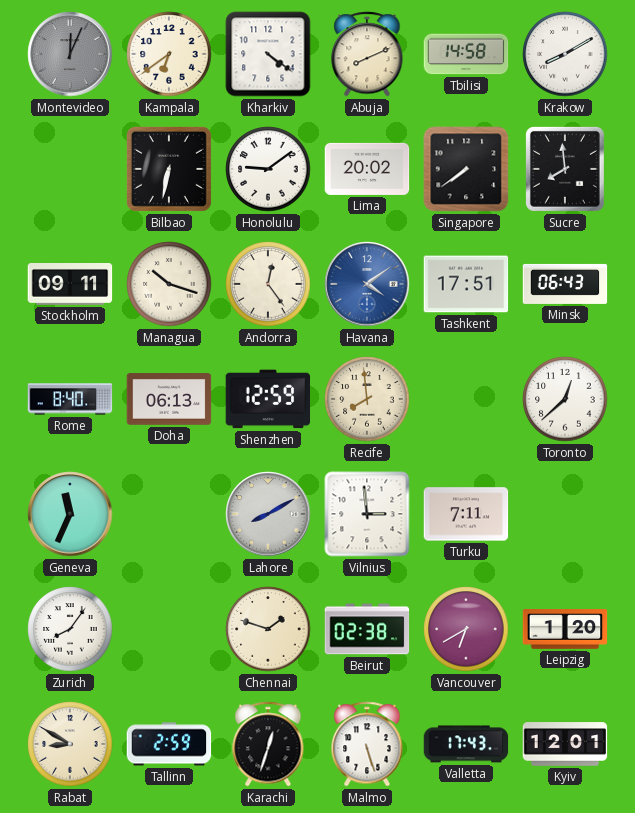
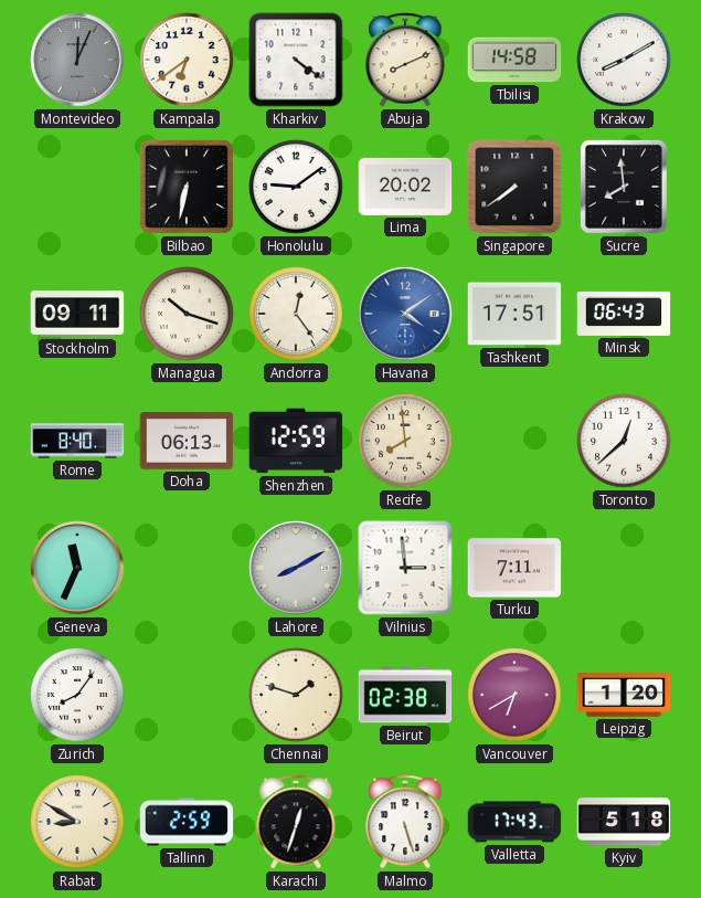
Kyiv: 12:01 -> 5:18 (624, 822)
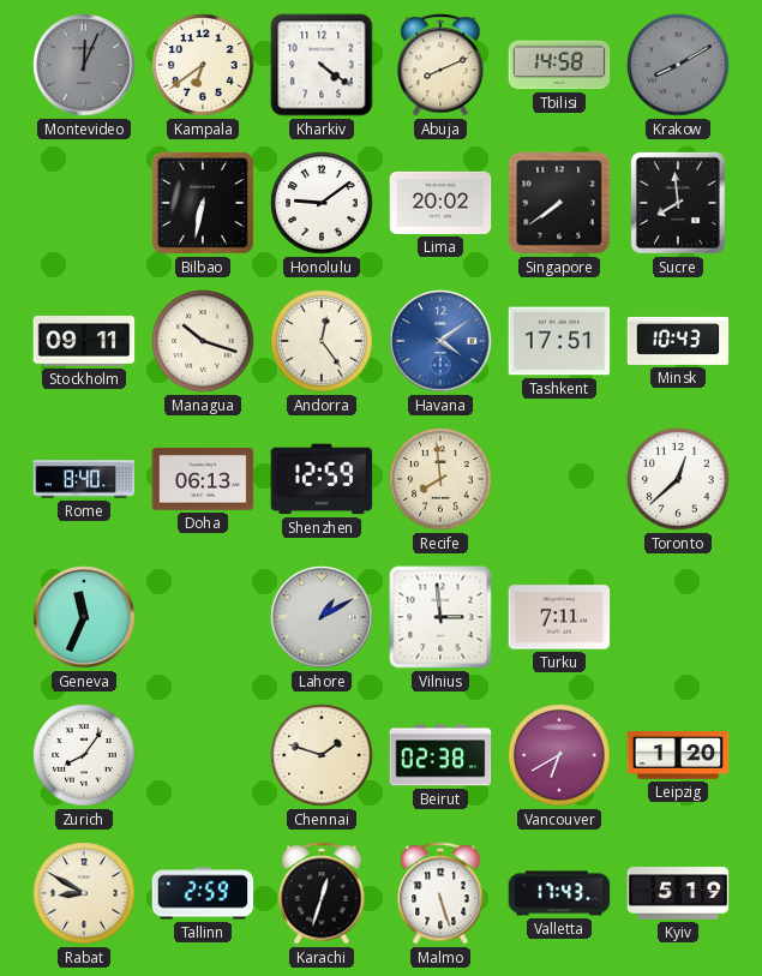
Krakow dial: white -> grey (678, 65)
Minsk: 06:43 -> 10:43 (678, 341)
Lahore: 8:10 -> 1:10 (322, 617)
Kyiv: 5:18 -> 5:19 (678, 893)
